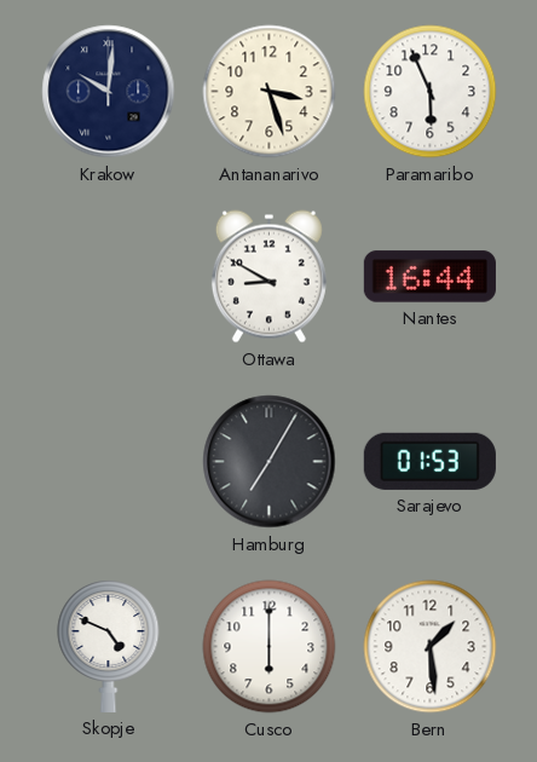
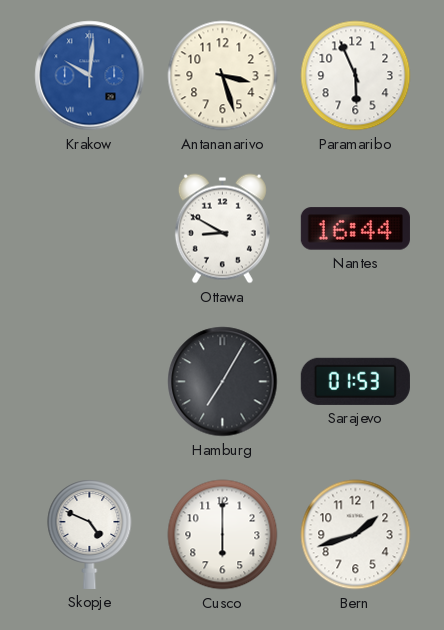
Krakow dial: navy -> blue (90, 76)
Bern: 1:29 -> 1:42 (356, 535)
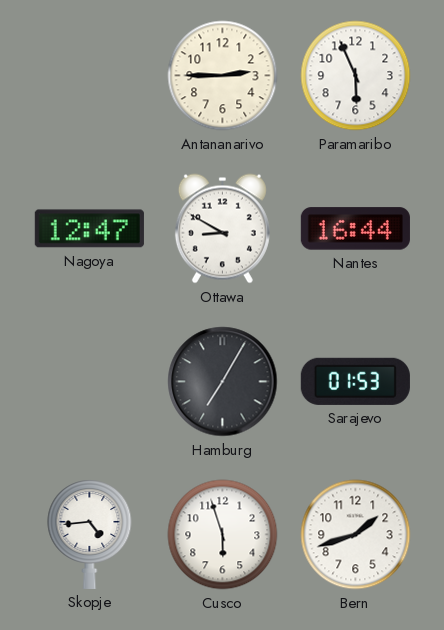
Krakow: 10:01 -> none (90, 76)
Antananarivo: 3:27 -> 2:45 (223, 76)
Nagoya: none -> 12:47 (89, 229)
Skopje: 4:49 -> 4:44 (90, 534)
Cusco: 6:00 -> 5:57 (223, 535)
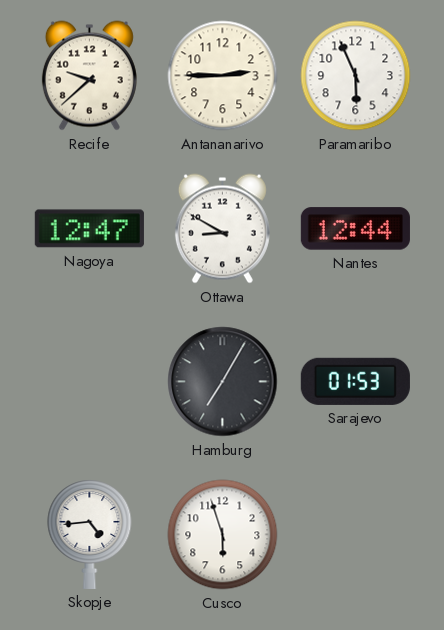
Recife: none -> 9:38 (89, 76)
Nantes: 16:44 -> 12:44 (355, 229)
Bern: 1:42 -> none (356, 535)
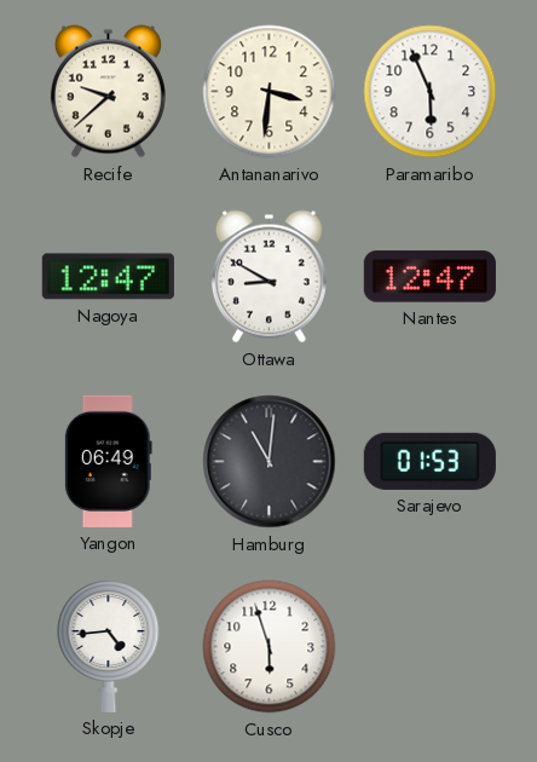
Antananarivo: 2:45 -> 3:31 (270, 92)
Nantes: 12:44 -> 12:47 (429, 277)
Yangon: none -> 06:49 (108, 461)
Hamburg: 7:05 -> 11:01 (270, 462)
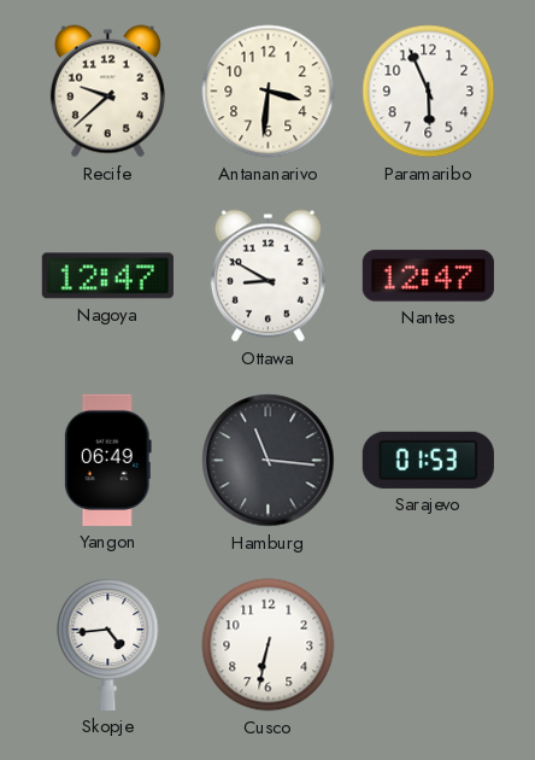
Hamburg: 11:01 -> 11:16 (269, 461)
Cusco: 5:57 -> 6:32 (269, 645)
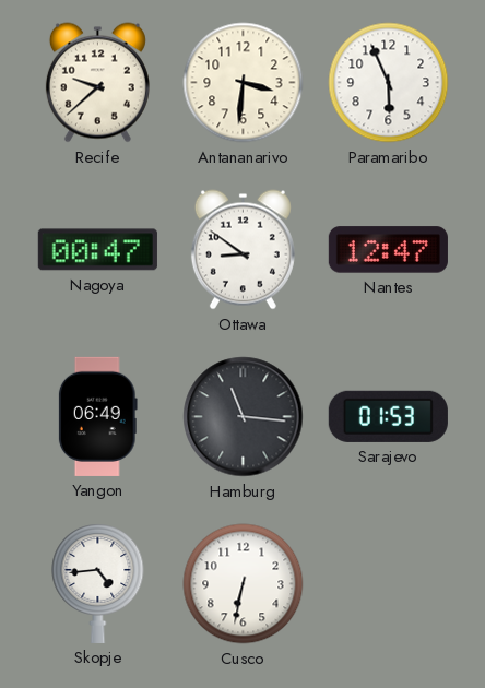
Nagoya: 12:47 -> 00:47 (97, 250)
Ottawa: 8:50 -> 8:51 (242, 250)
